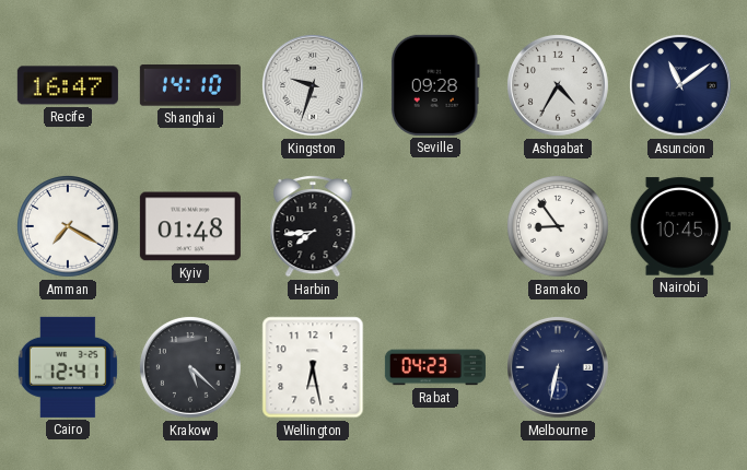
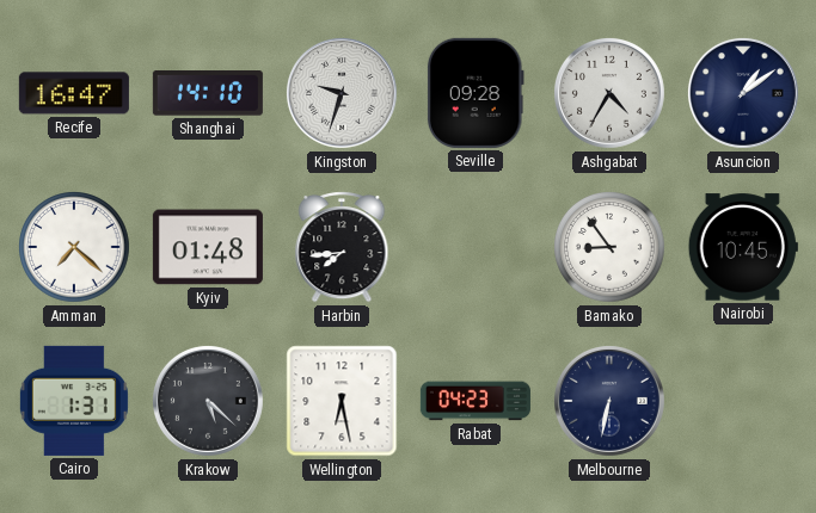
Asuncion: 11:09 -> 1:09 (743, 93)
Amman: 7:20 -> 7:22 (75, 248)
Cairo: 12:41 -> 1:31 (74, 401)
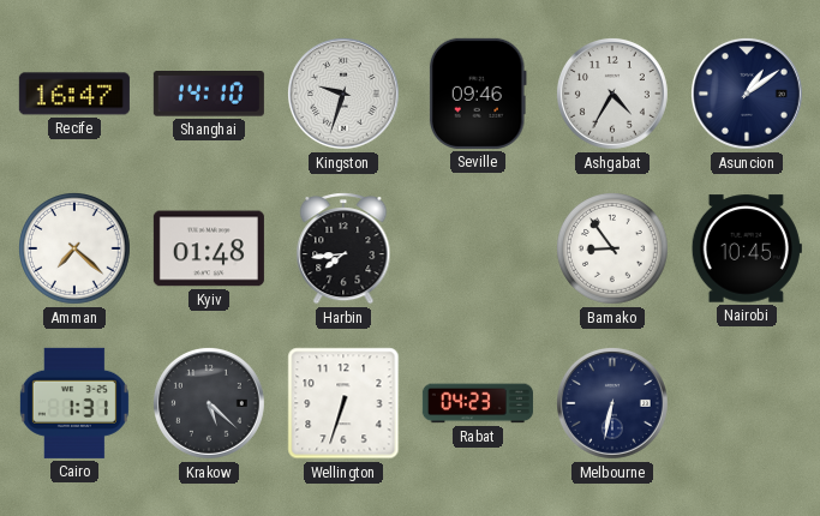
Seville: 09:28 -> 09:46 (478, 94)
Wellington: 6:28 -> 6:33 (343, 403)
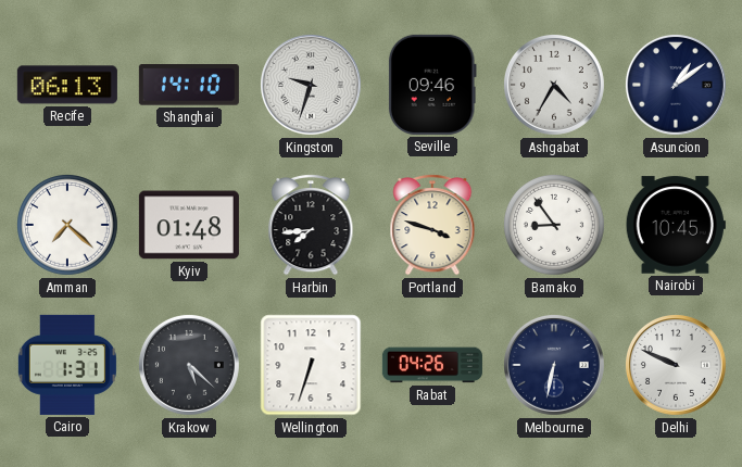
Recife: 16:47 -> 06:13 (67, 85)
Portland: none -> 3:48 (432, 226)
Rabat: 04:23 -> 04:26 (432, 365)
Delhi: none -> 9:49 (676, 365)
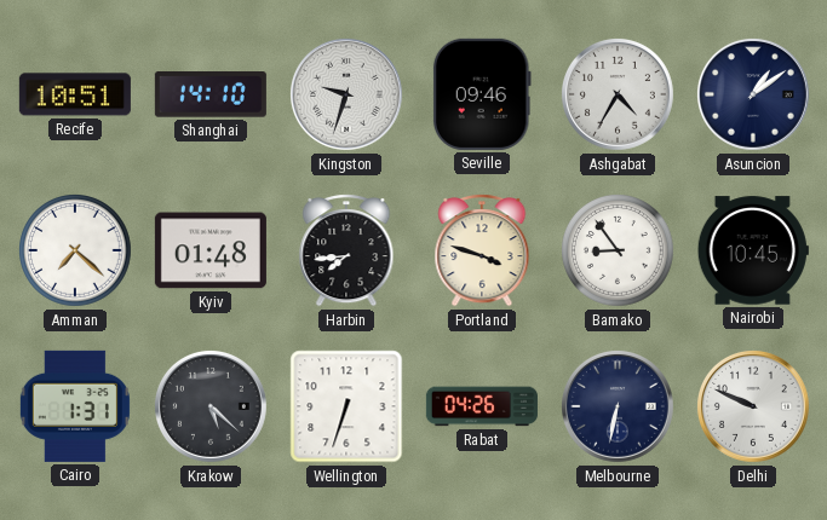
Recife: 06:13 -> 10:51 (75, 94)
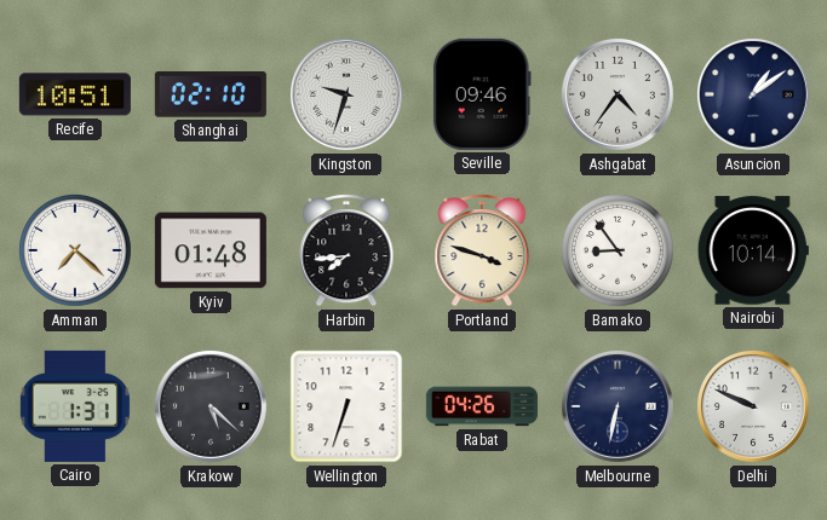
Shanghai: 14:10 -> 02:10 (211, 96)
Ashgabat: 4:35 -> 4:36 (618, 94)
Nairobi: 10:45 -> 10:14 (753, 250)
